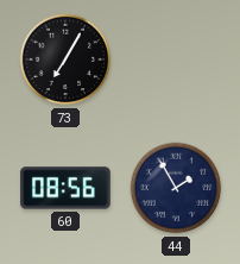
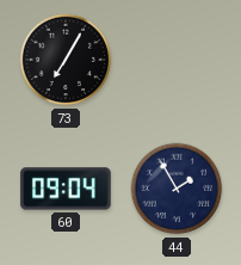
60: 08:56 -> 09:04 (66, 189)
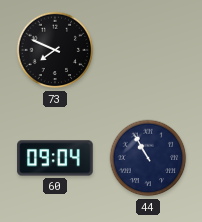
73: 7:05 -> 7:49 (55, 50)
44: 1:55 -> 10:55 (148, 158)
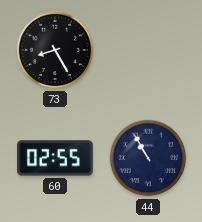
73: 7:49 -> 8:25 (55, 50)
60: 09:04 -> 02:55 (55, 158)
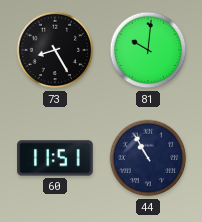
81: none -> 10:01 (148, 50)
60: 02:55 -> 11:51 (55, 158)
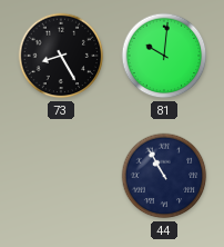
60: 11:51 -> none (55, 158)
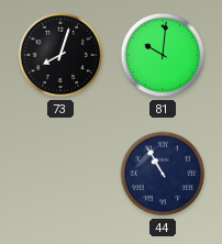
73: 8:25 -> 8:03 (60, 55)
